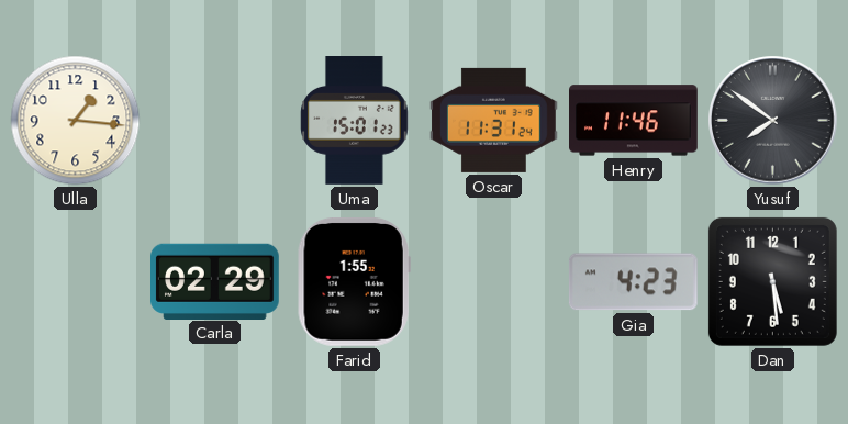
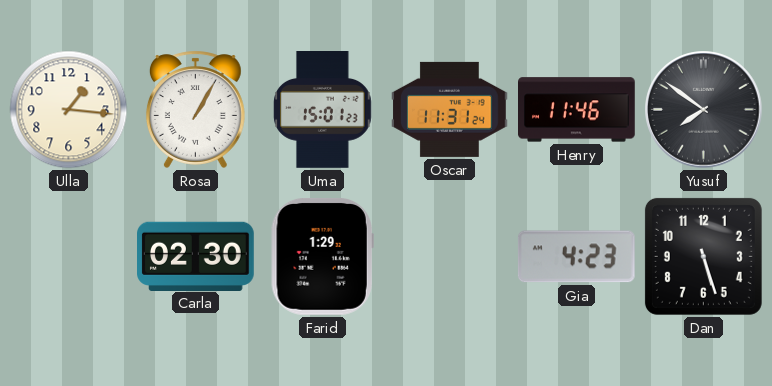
Rosa: none -> 1:05 (195, 109)
Carla: 02:29 -> 02:30 (196, 256)
Farid: 1:55 -> 1:29 (322, 257)
Dan: 5:29 -> 5:27 (703, 256)
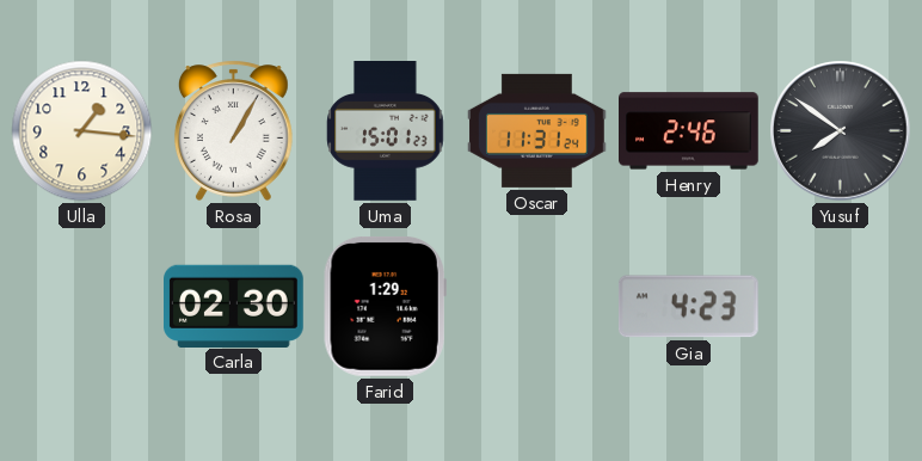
Henry: 11:46 -> 2:46 (689, 131)
Dan: 5:27 -> none (703, 256)
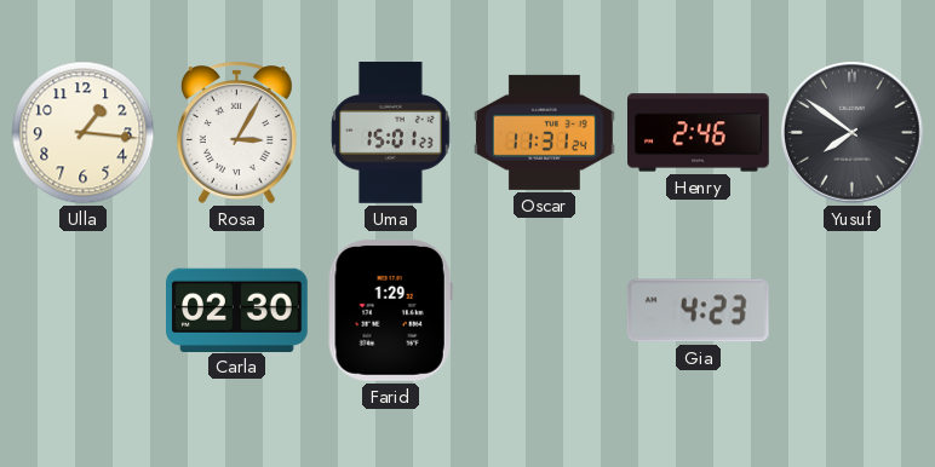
Rosa: 1:05 -> 3:05 (236, 132)
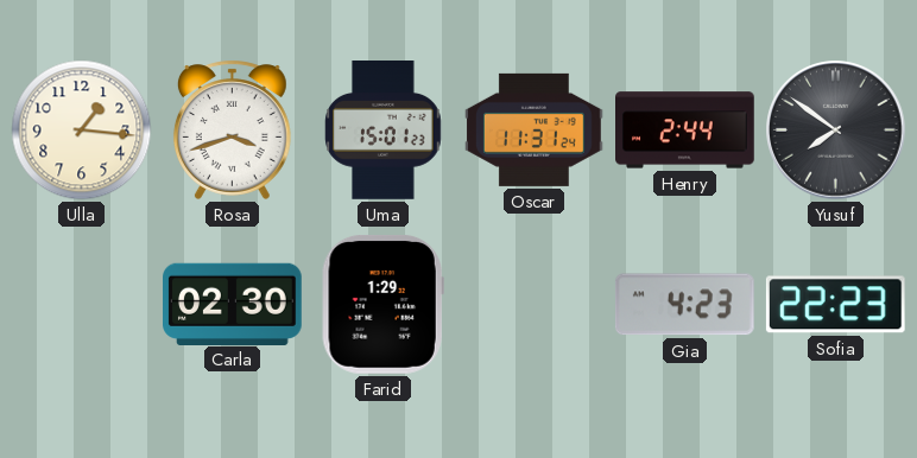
Rosa: 3:05 -> 3:42 (232, 129)
Henry: 2:46 -> 2:44 (685, 131)
Sofia: none -> 22:23 (835, 305)
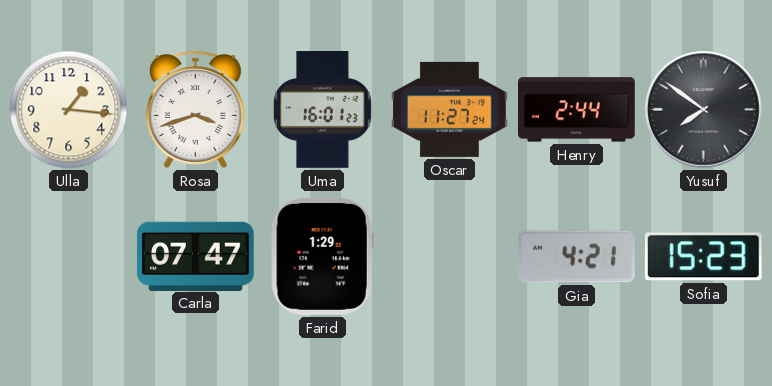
Uma: 15:01 -> 16:01 (323, 110)
Oscar: 11:31 -> 11:27 (450, 109)
Carla: 02:30 -> 07:47 (196, 256)
Gia: 4:23 -> 4:21 (576, 257)
Sofia: 22:23 -> 15:23 (703, 257)
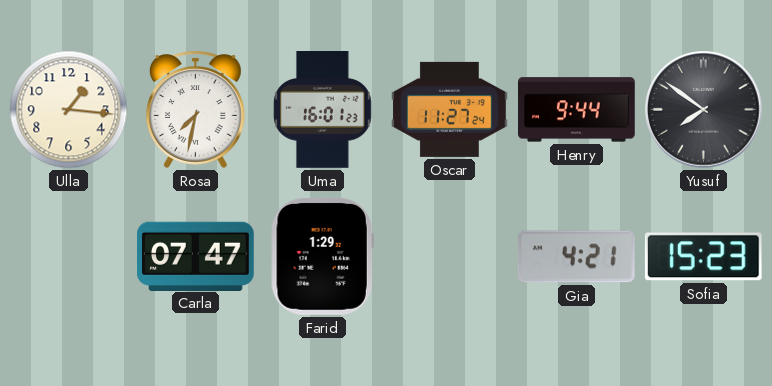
Rosa: 3:42 -> 7:32 (195, 109)
Henry: 2:44 -> 9:44 (577, 110)
